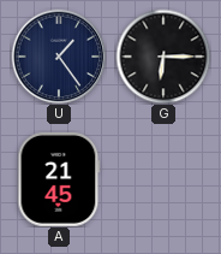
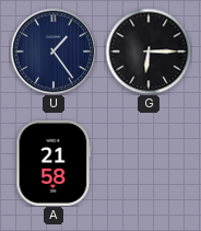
A: 21:45 -> 21:58 (54, 163)
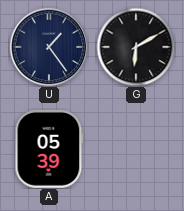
G: 6:15 -> 6:10 (136, 47)
A: 21:58 -> 05:39 (49, 149)
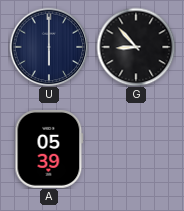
U: 1:24 -> 6:00 (49, 47)
G: 6:10 -> 8:53 (136, 47)
